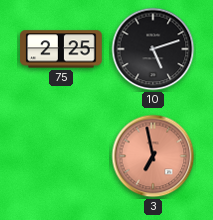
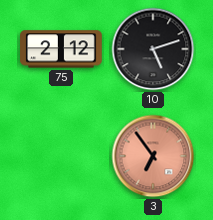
75: 2:25 -> 2:12 (61, 49)
3: 6:58 -> 6:54 (153, 156)
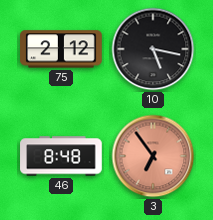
10: 5:12 -> 5:17 (153, 49)
46: none -> 8:48 (61, 156)
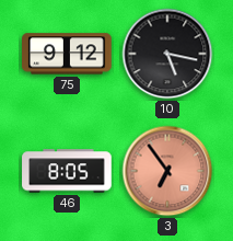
75: 2:12 -> 9:12 (67, 54)
46: 8:48 -> 8:05 (67, 171)
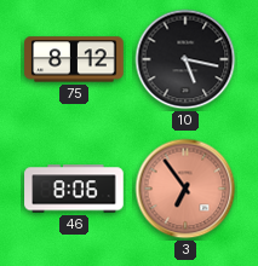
75: 9:12 -> 8:12 (74, 59)
46: 8:05 -> 8:06 (74, 189)
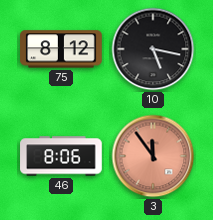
3: 6:54 -> 11:54 (153, 156)
